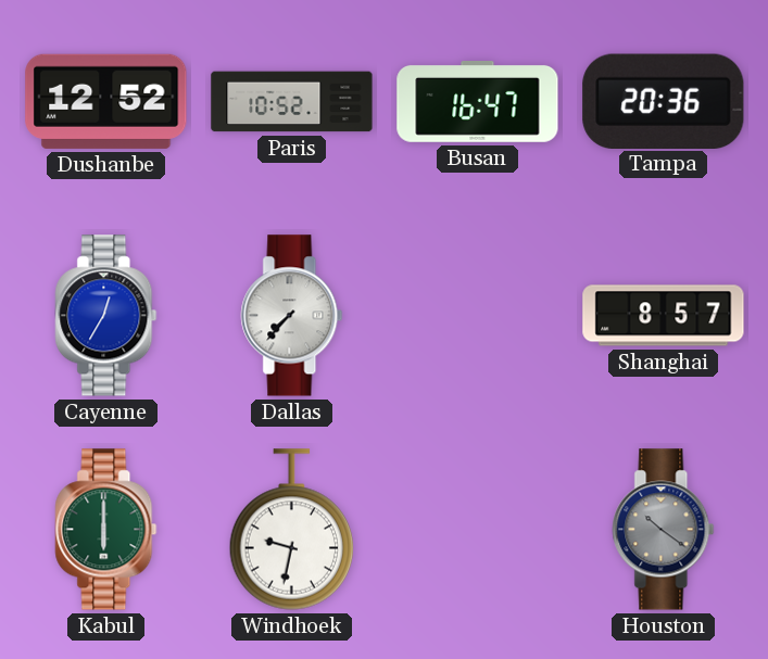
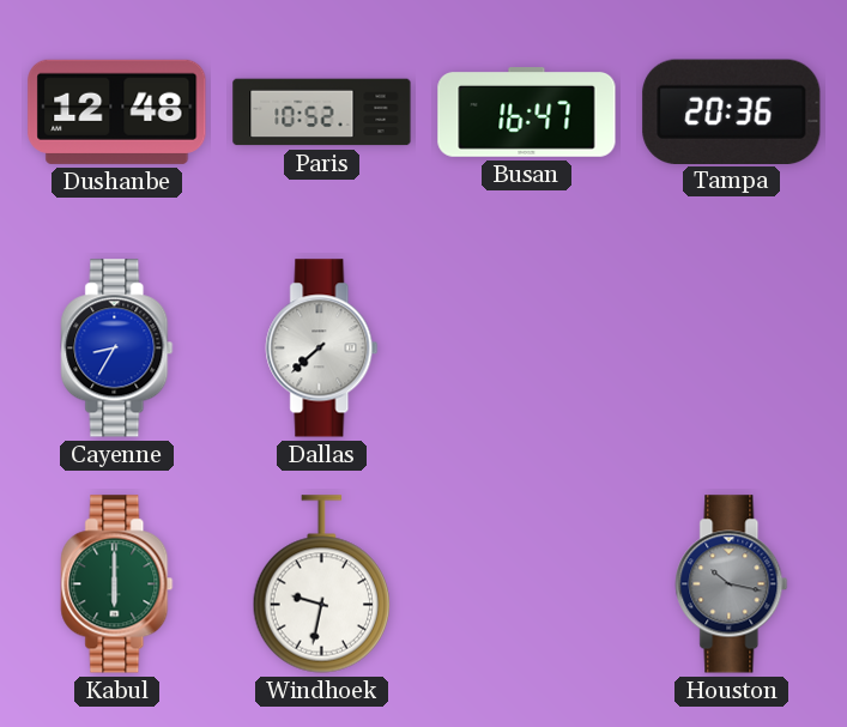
Dushanbe: 12:52 -> 12:48 (117, 111)
Cayenne: 12:35 -> 8:35 (117, 349)
Dallas: 7:37 -> 7:38 (322, 349)
Shanghai: 8:57 -> none (664, 316)
Houston: 10:21 -> 10:17 (732, 584)
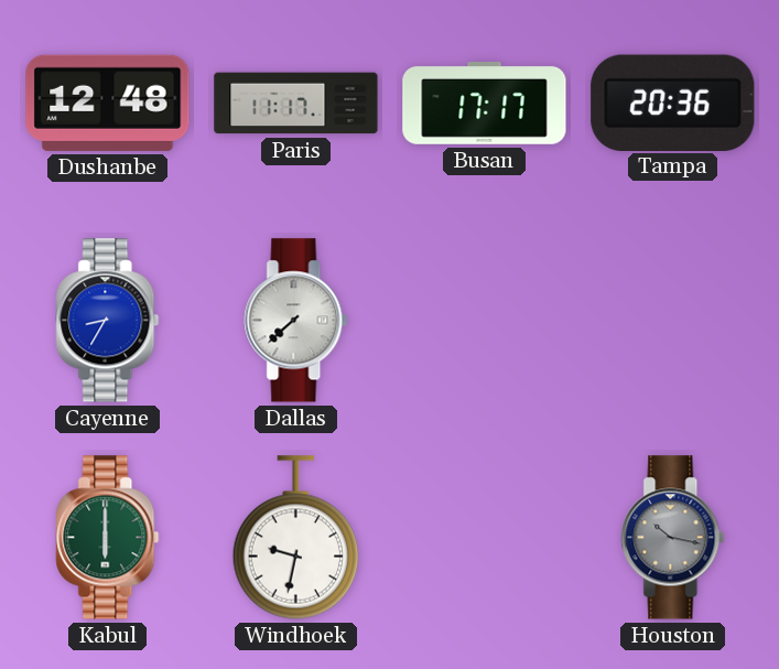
Paris: 10:52 -> 11:17 (296, 104)
Busan: 16:47 -> 17:17 (485, 104)
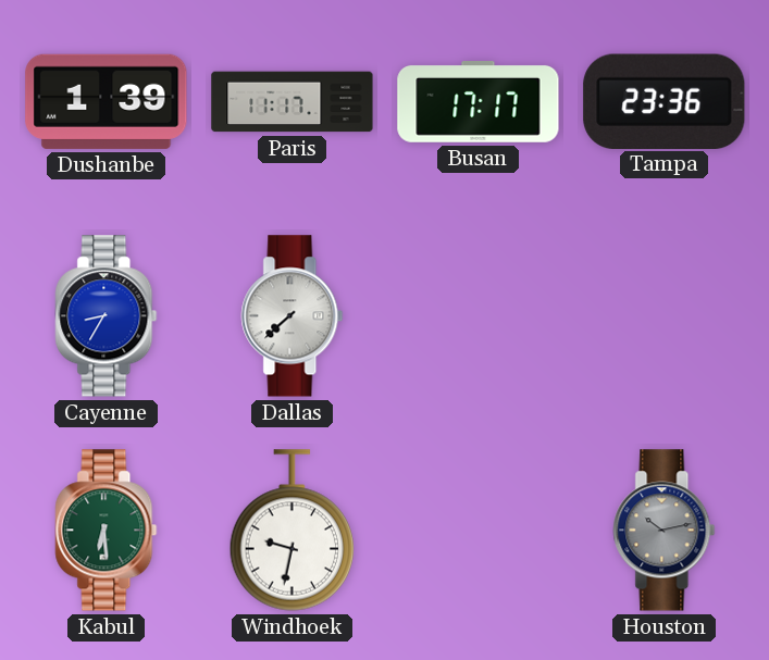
Dushanbe: 12:48 -> 1:39 (107, 101)
Tampa: 20:36 -> 23:36 (665, 101)
Kabul: 6:00 -> 6:29 (107, 531)
Houston: 10:17 -> 10:13 (665, 531)
